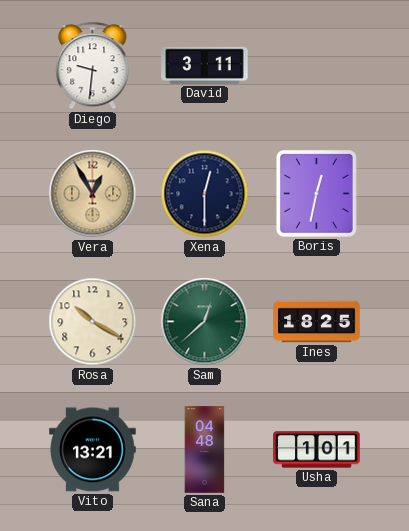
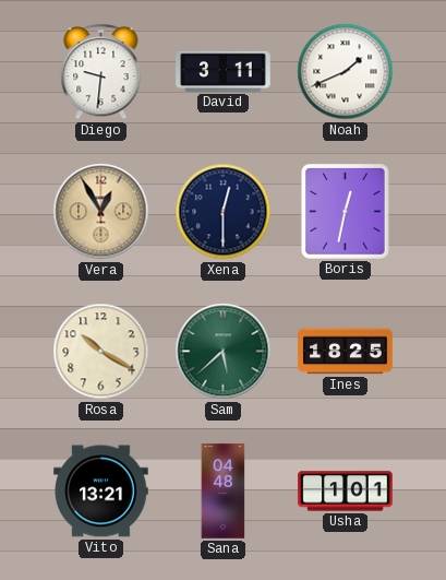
Noah: none -> 1:41 (346, 72)
Sam: 12:38 -> 5:38 (224, 352)
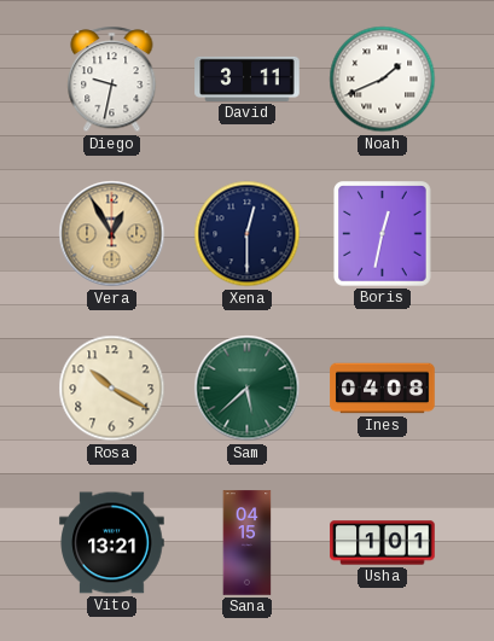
Diego: 9:31 -> 9:32 (112, 80)
Ines: 18:25 -> 04:08 (383, 389)
Sana: 04:48 -> 04:15 (248, 543)
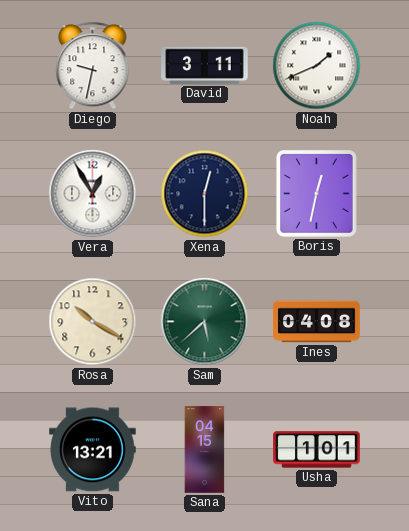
Vera dial: champagne -> white (93, 194)
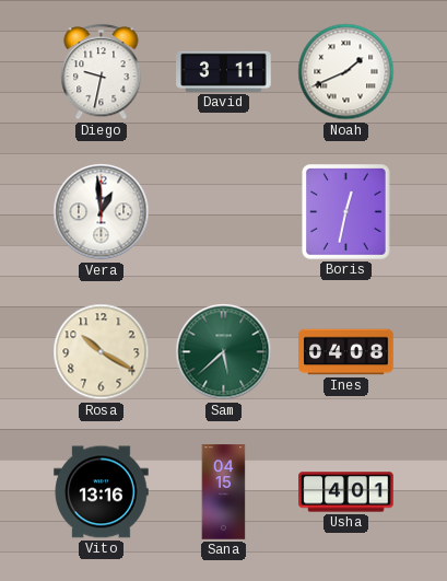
Vera: 12:55 -> 12:59 (102, 212)
Xena: 12:30 -> none (205, 194)
Vito: 13:21 -> 13:16 (102, 492)
Usha: 1:01 -> 4:01 (346, 492)
